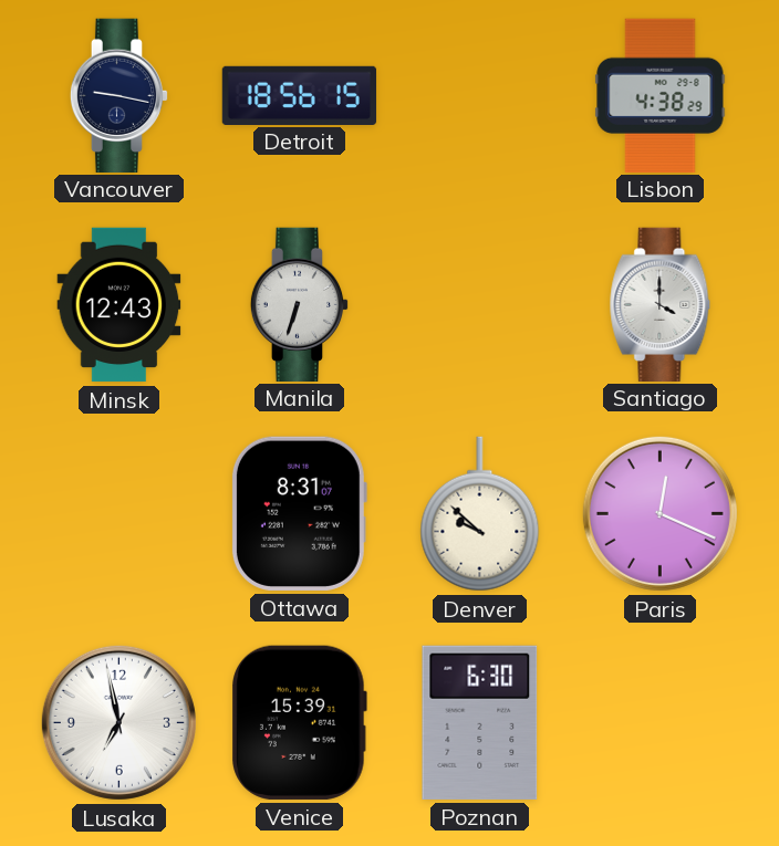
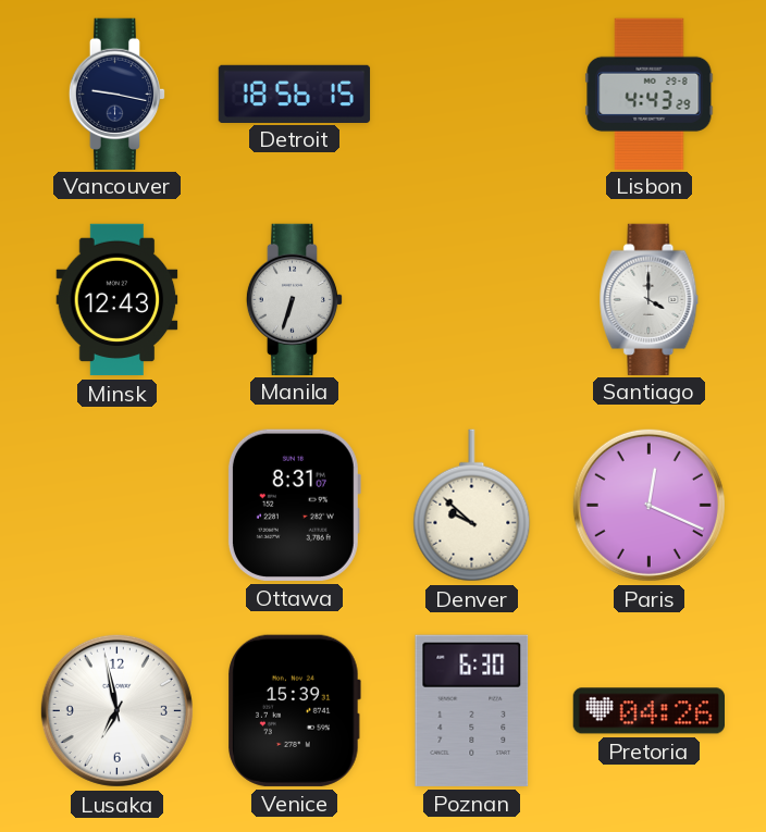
Lisbon: 4:38 -> 4:43 (650, 94)
Pretoria: none -> 04:26 (648, 711)
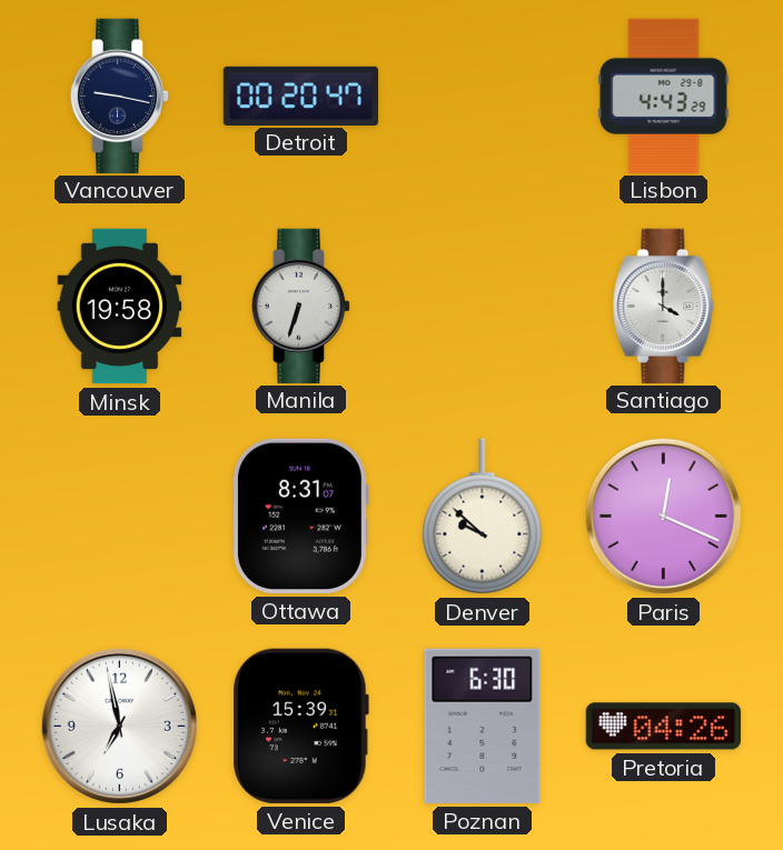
Detroit: 18:56 -> 00:20 (301, 96)
Minsk: 12:43 -> 19:58 (120, 307)
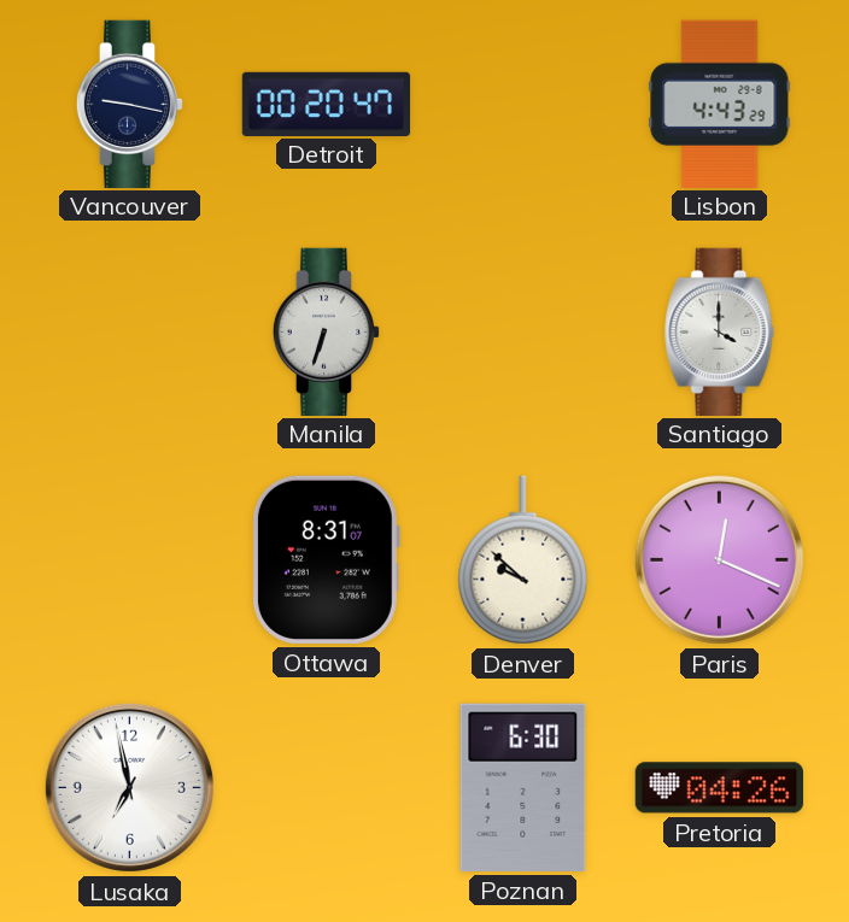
Minsk: 19:58 -> none (120, 307)
Venice: 15:39 -> none (300, 726)
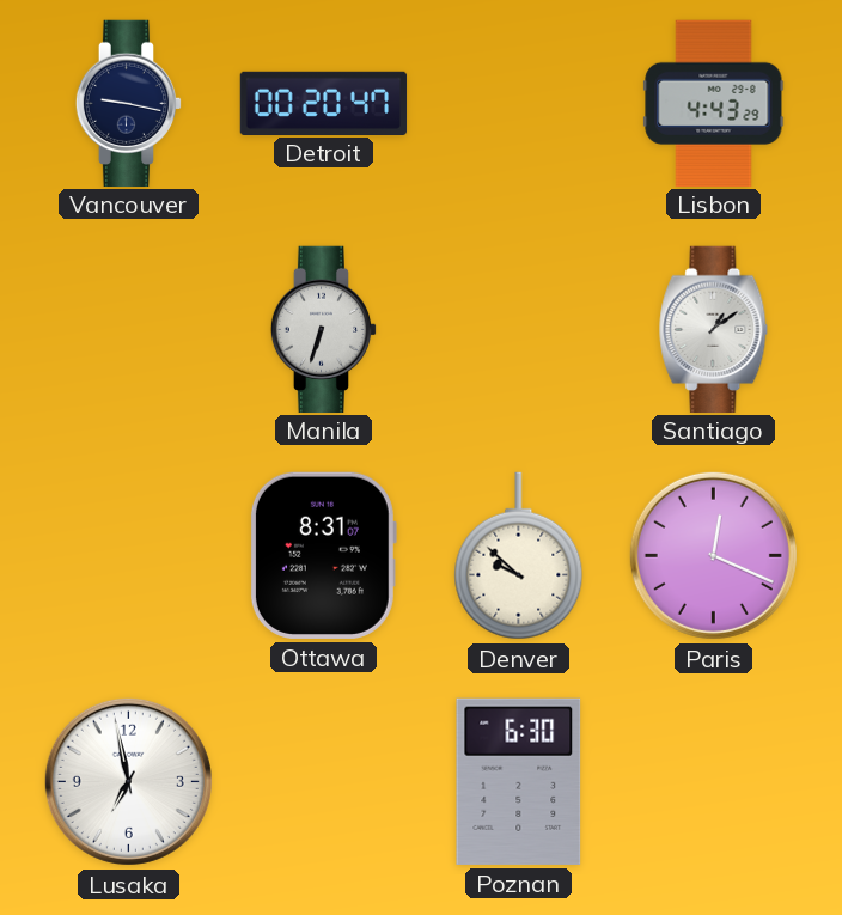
Santiago: 4:00 -> 1:09 (714, 329)
Pretoria: 04:26 -> none (719, 788)
